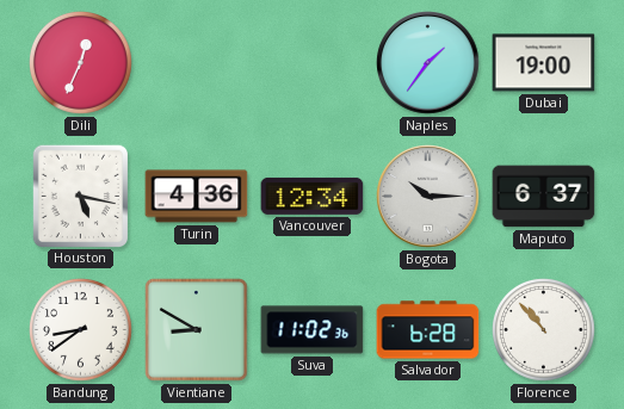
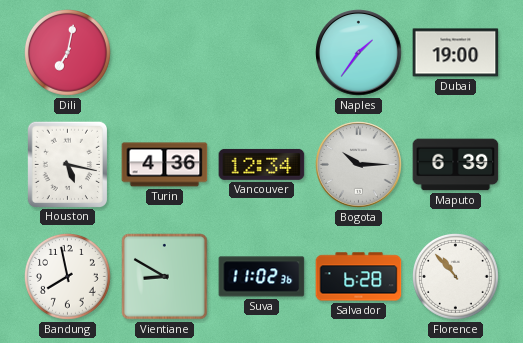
Dili: 12:34 -> 7:02 (68, 53)
Maputo: 6:37 -> 6:39 (456, 165)
Bandung: 8:39 -> 7:58 (68, 277)
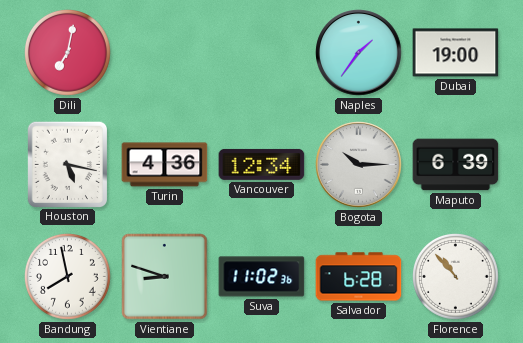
Vientiane: 8:50 -> 8:48 (165, 277)
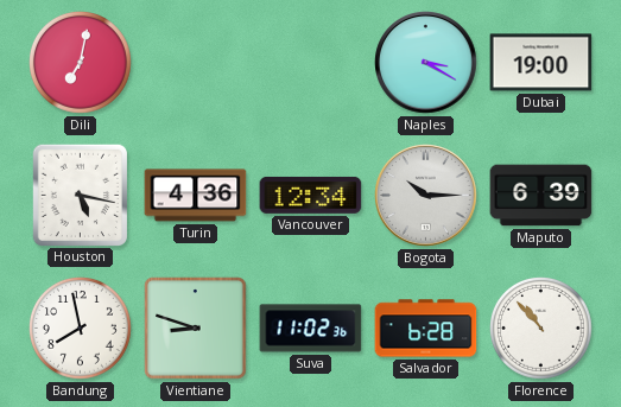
Naples: 1:36 -> 3:20 (426, 63)
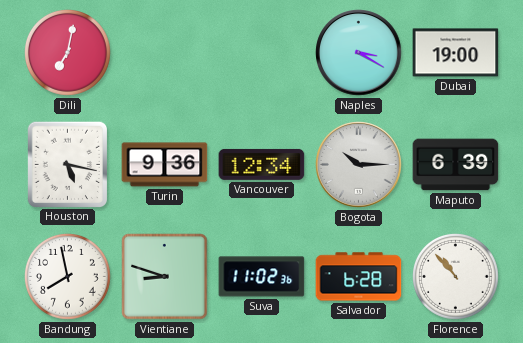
Turin: 4:36 -> 9:36 (165, 165)
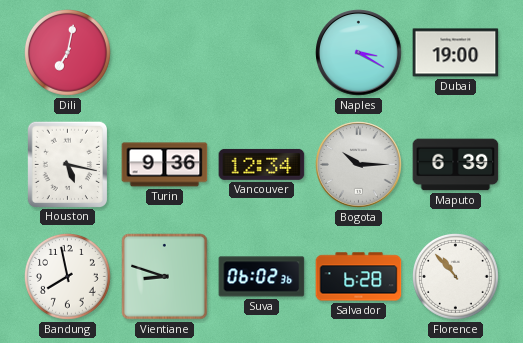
Suva: 11:02 -> 06:02 (262, 277)
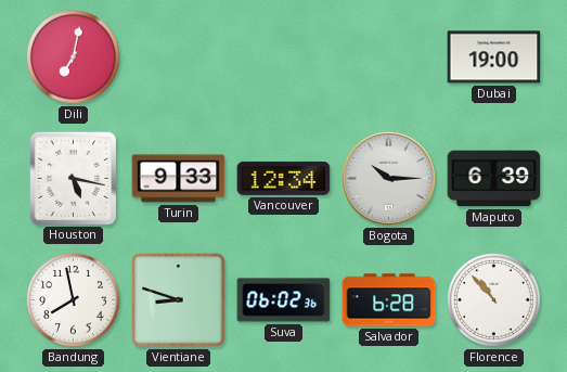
Naples: 3:20 -> none (359, 53)
Turin: 9:36 -> 9:33 (179, 179)
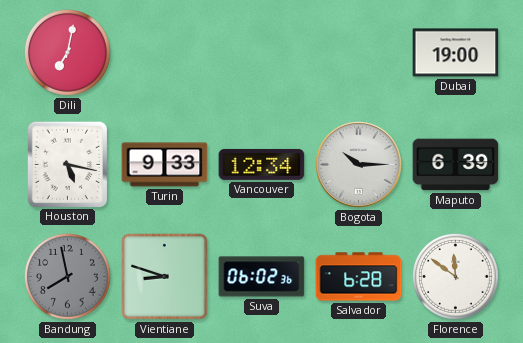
Bandung dial: white -> grey (68, 277)
Florence: 10:53 -> 11:51 (456, 277)
